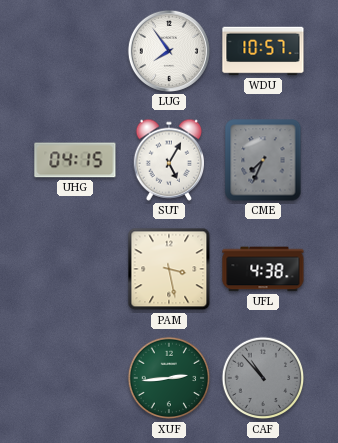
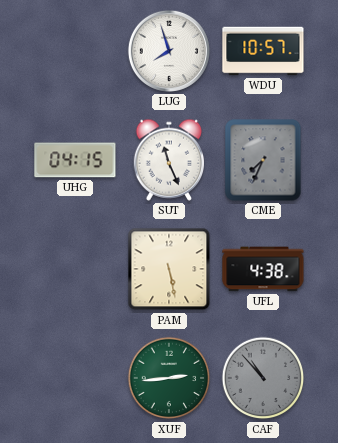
LUG: 7:54 -> 7:57 (169, 51)
SUT: 5:05 -> 11:26 (168, 160)
PAM: 3:28 -> 5:28 (169, 269)
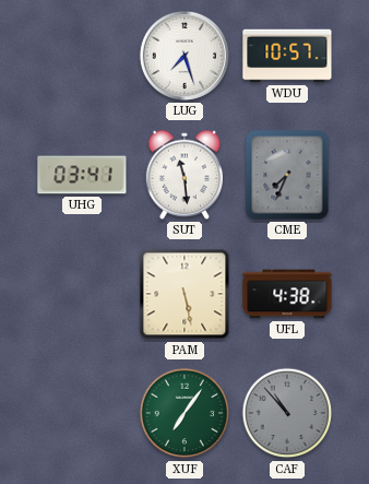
LUG: 7:57 -> 7:27 (184, 56)
UHG: 04:15 -> 03:41 (82, 175)
SUT: 11:26 -> 11:29 (183, 175)
XUF: 2:44 -> 7:06 (184, 413)
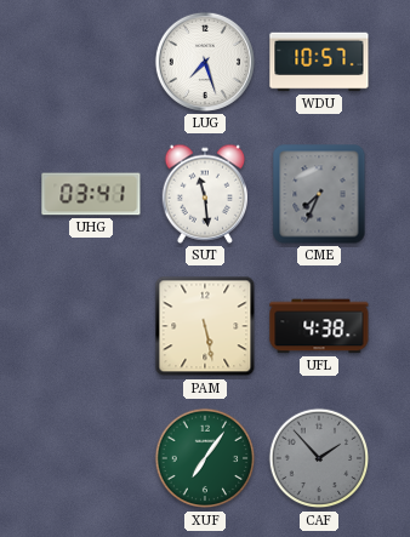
CAF: 10:53 -> 1:53 (319, 458)
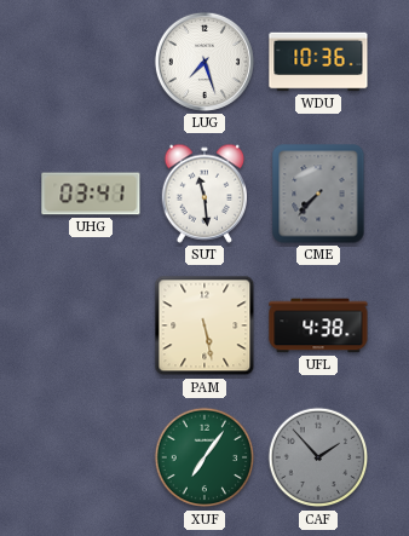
WDU: 10:57 -> 10:36 (318, 62)
CME: 7:34 -> 7:37 (318, 194)
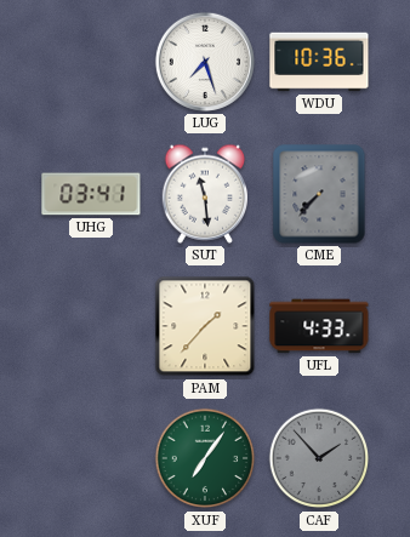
PAM: 5:28 -> 1:37 (205, 326)
UFL: 4:38 -> 4:33 (319, 326)
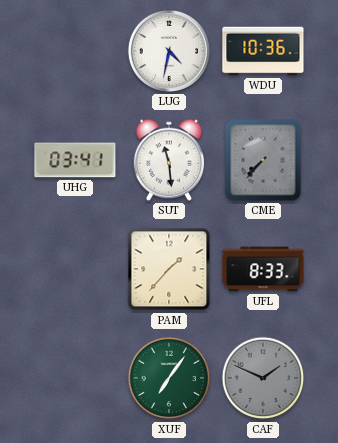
LUG: 7:27 -> 4:32 (169, 51)
UFL: 4:33 -> 8:33 (263, 269)
CAF: 1:53 -> 1:49 (263, 378)
